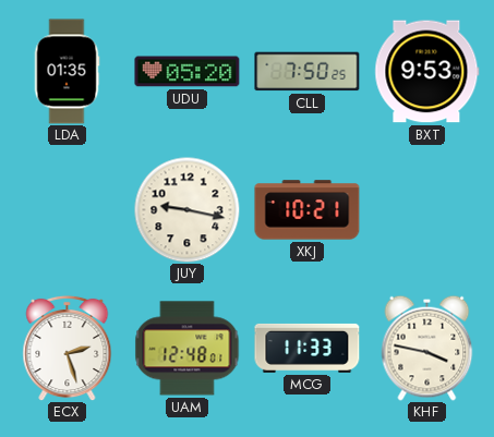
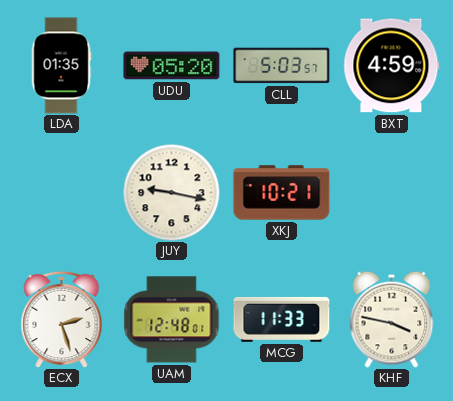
CLL: 7:50 -> 5:03 (282, 66)
BXT: 9:53 -> 4:59 (392, 66)
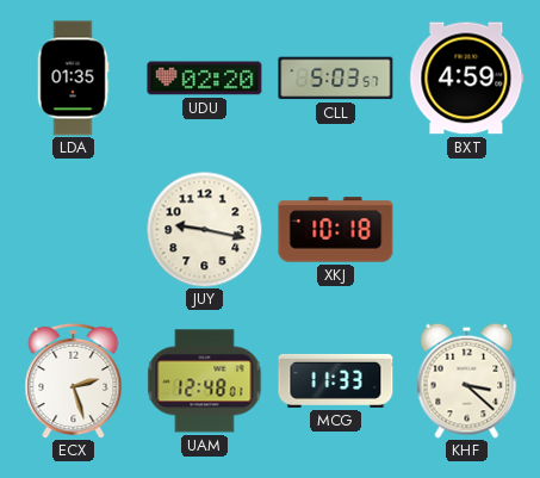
UDU: 05:20 -> 02:20 (205, 79)
XKJ: 10:21 -> 10:18 (336, 230)
KHF: 3:47 -> 3:22 (467, 380)
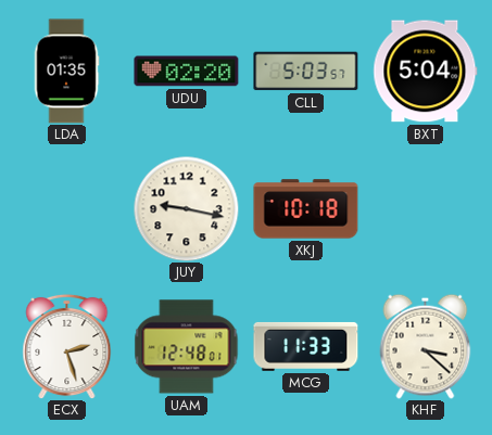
BXT: 4:59 -> 5:04 (426, 72)
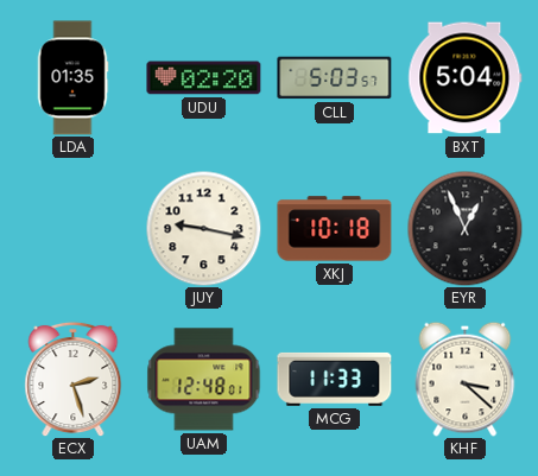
EYR: none -> 12:56 (464, 228)
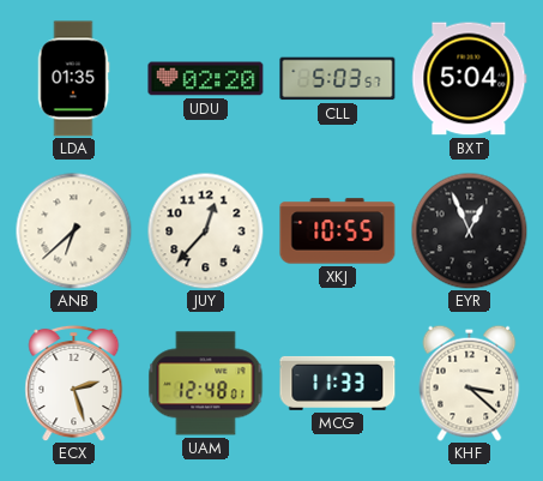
ANB: none -> 6:38 (73, 230)
JUY: 9:17 -> 12:37 (205, 230)
XKJ: 10:18 -> 10:55 (338, 232)
